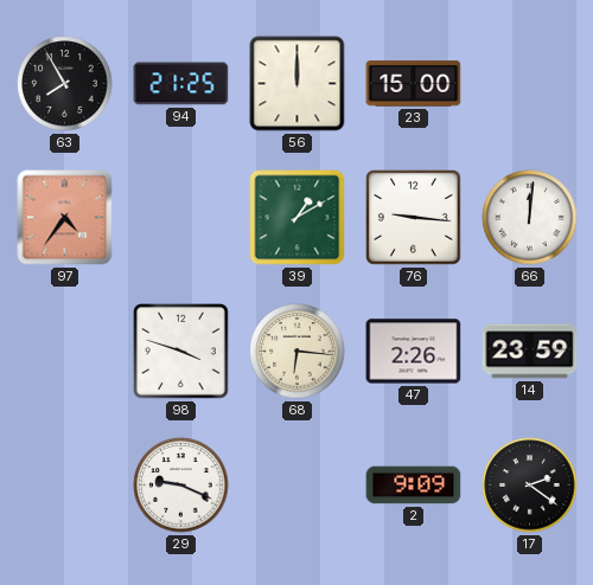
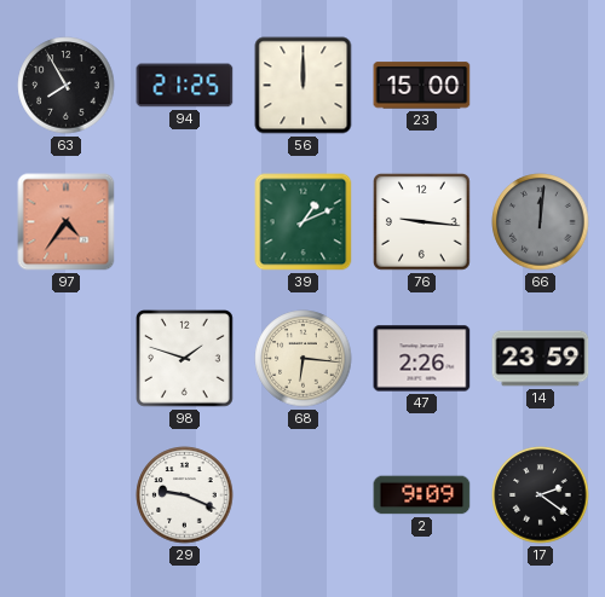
39: 1:10 -> 1:11 (304, 222)
66 dial: white -> grey (541, 222)
98: 3:48 -> 1:48 (185, 359)
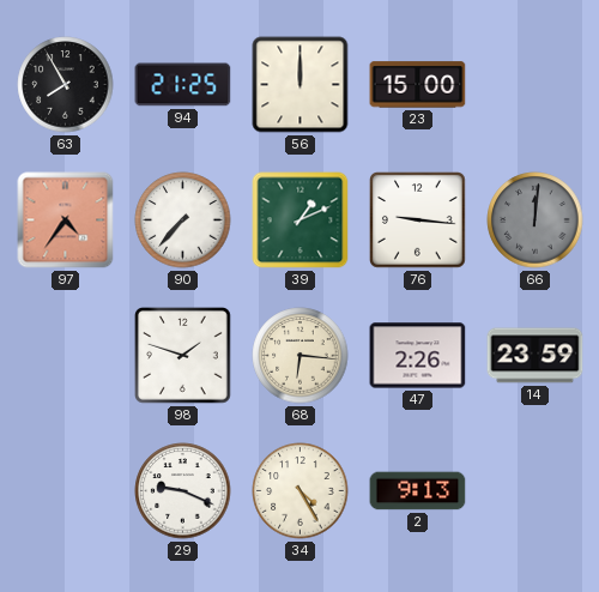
90: none -> 7:37 (183, 221)
34: none -> 4:25 (301, 491)
2: 9:09 -> 9:13 (418, 491)
17: 2:21 -> none (541, 495)
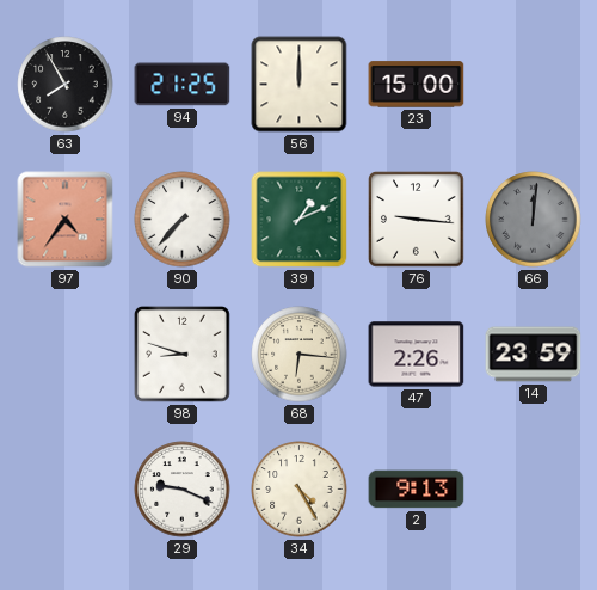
98: 1:48 -> 8:48 (183, 355)
